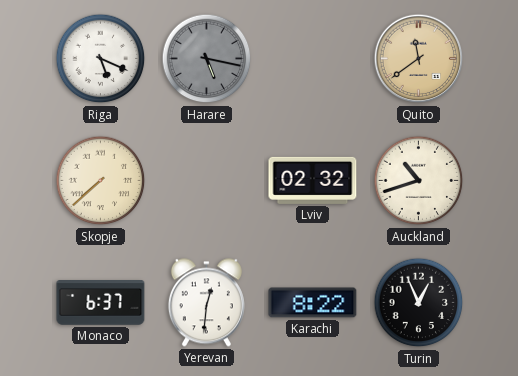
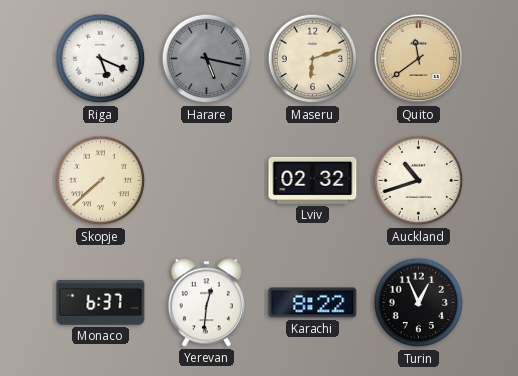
Maseru: none -> 6:12 (313, 59)
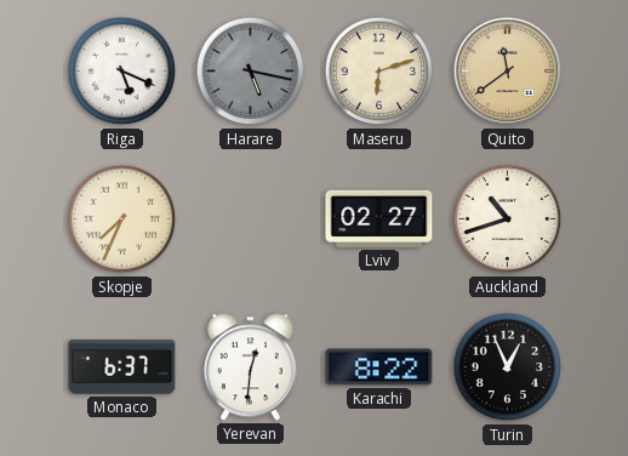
Skopje: 7:38 -> 7:34 (122, 220)
Lviv: 02:32 -> 02:27 (379, 218)
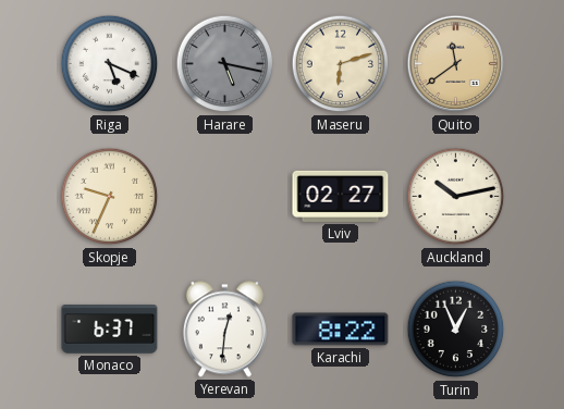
Skopje: 7:34 -> 9:34 (110, 197)
Auckland: 10:42 -> 10:13 (456, 197)
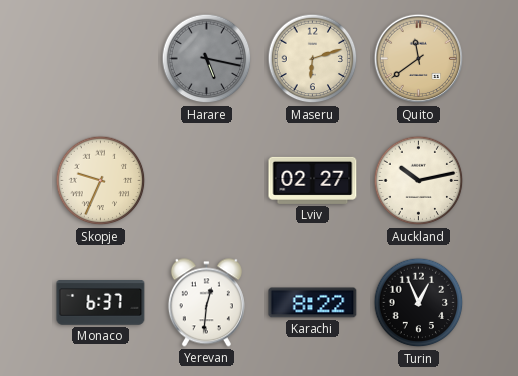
Riga: 5:19 -> none (110, 64)
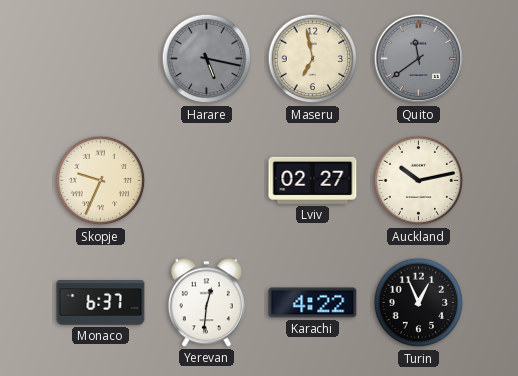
Maseru: 6:12 -> 6:58 (313, 59)
Quito dial: champagne -> grey (419, 59)
Karachi: 8:22 -> 4:22 (313, 303)
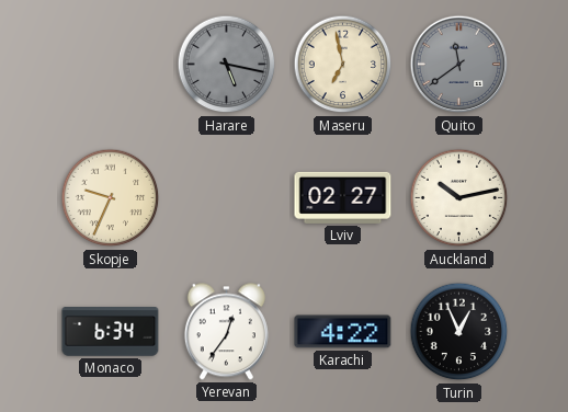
Monaco: 6:37 -> 6:34 (111, 332)
Yerevan: 12:31 -> 12:36 (226, 332)
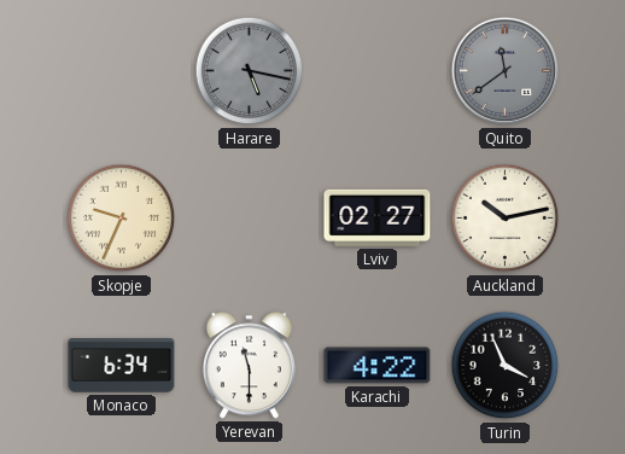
Maseru: 6:58 -> none (343, 65)
Yerevan: 12:36 -> 11:30 (249, 366)
Turin: 12:56 -> 3:56 (506, 366)
